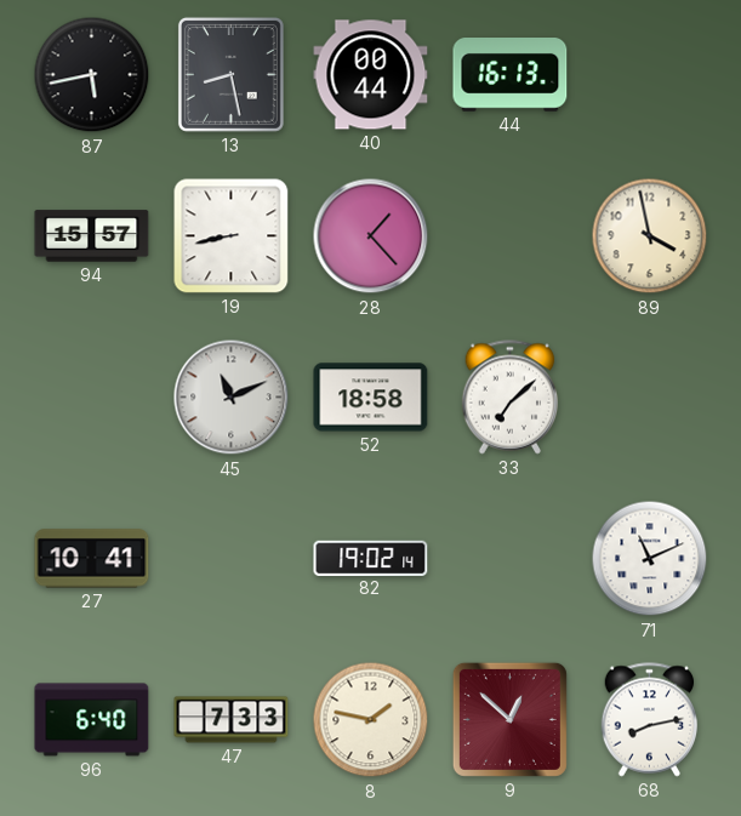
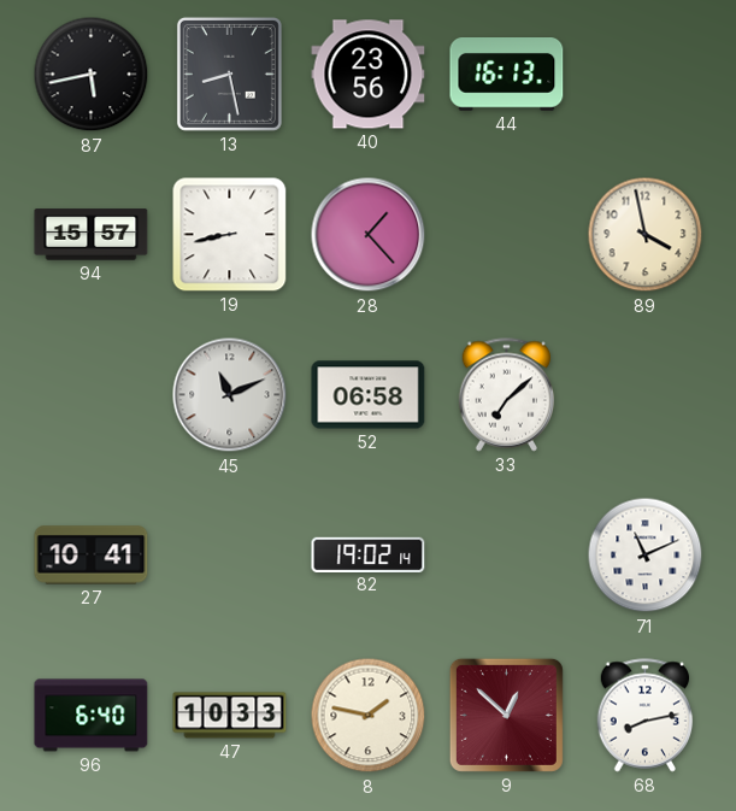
40: 00:44 -> 23:56 (369, 75)
52: 18:58 -> 06:58 (369, 395)
47: 7:33 -> 10:33 (230, 716)
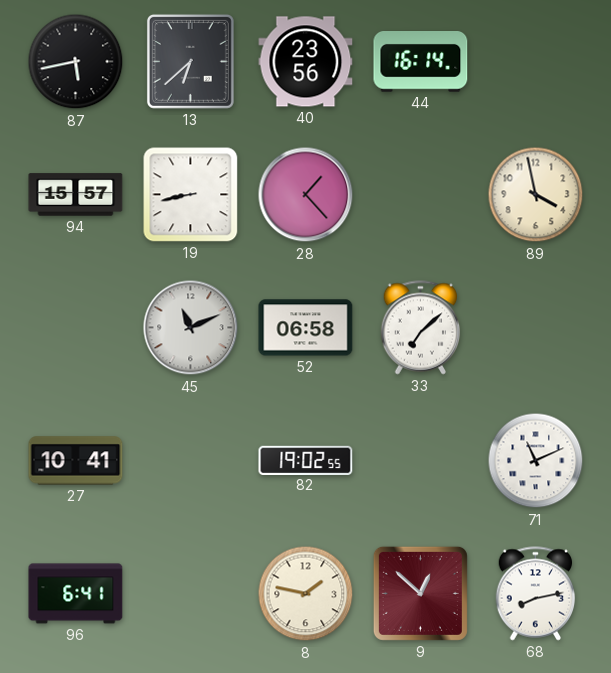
13: 8:28 -> 6:38 (190, 61)
44: 16:13 -> 16:14 (421, 62)
82: 19:02:14 -> 19:02:55 (306, 460)
96: 6:40 -> 6:41 (76, 594)
47: 10:33 -> none (230, 716)
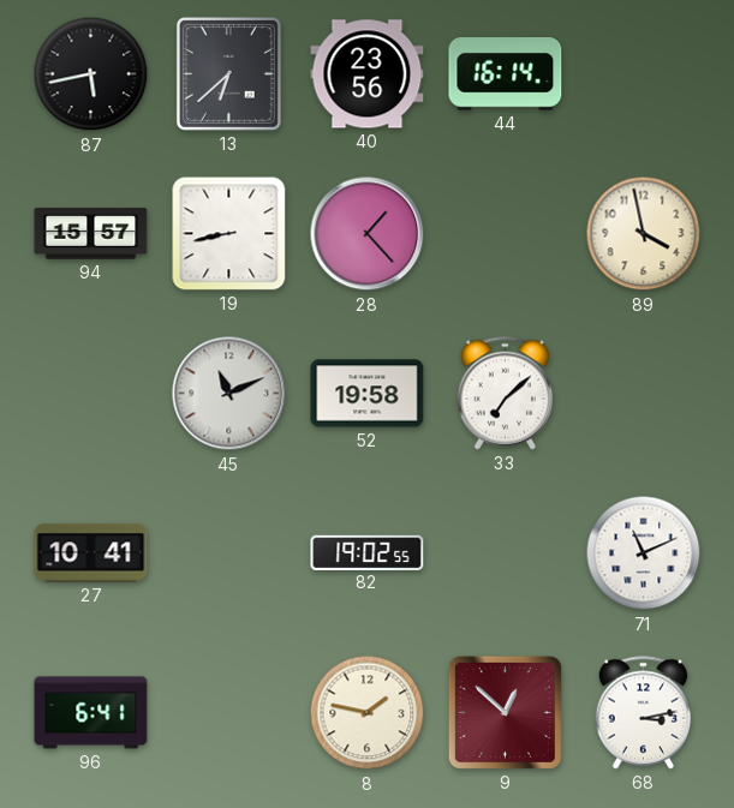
52: 06:58 -> 19:58 (368, 394)
68: 8:13 -> 3:13 (644, 713)
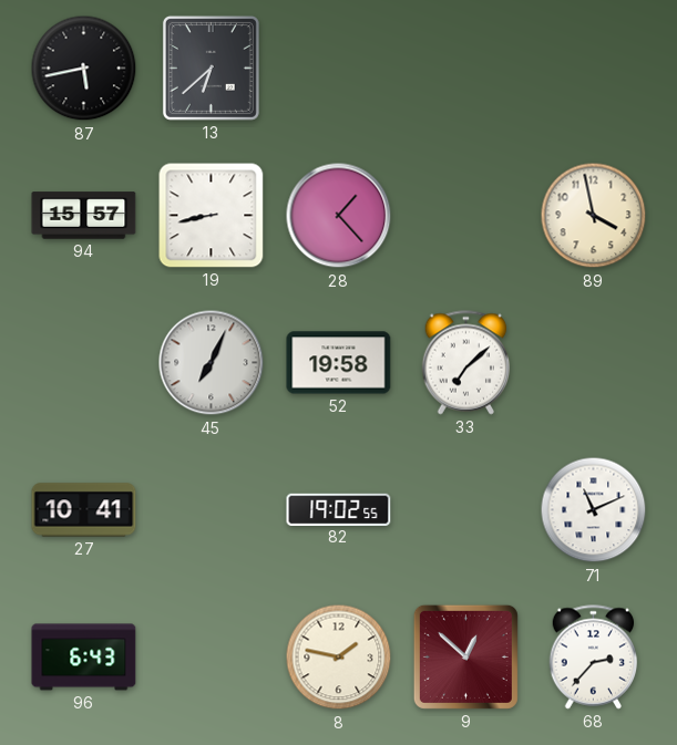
40: 23:56 -> none (368, 74)
44: 16:14 -> none (506, 74)
45: 11:11 -> 7:04 (212, 363)
96: 6:41 -> 6:43 (84, 658)
68: 3:13 -> 2:37 (594, 658)
